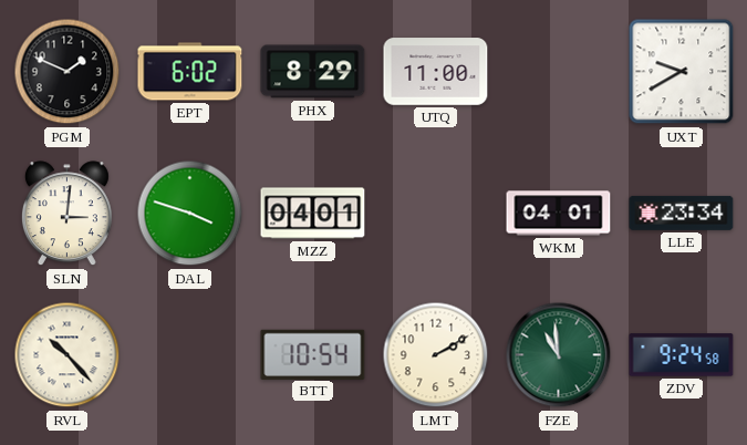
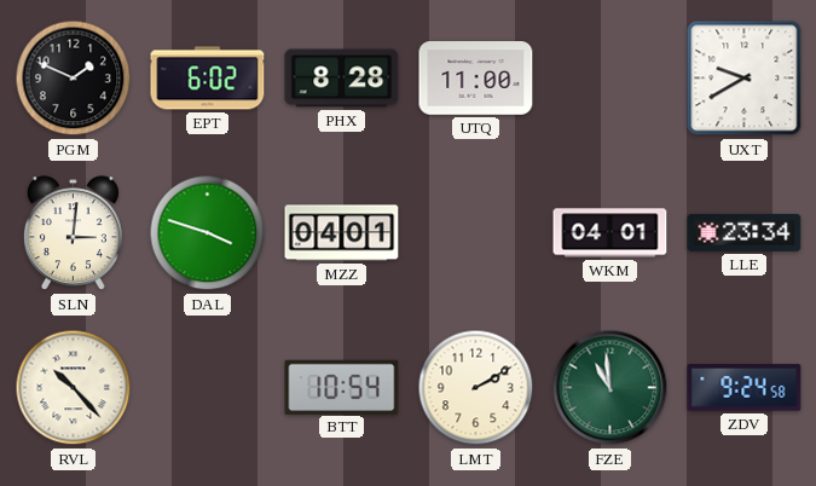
PHX: 8:29 -> 8:28 (342, 79)
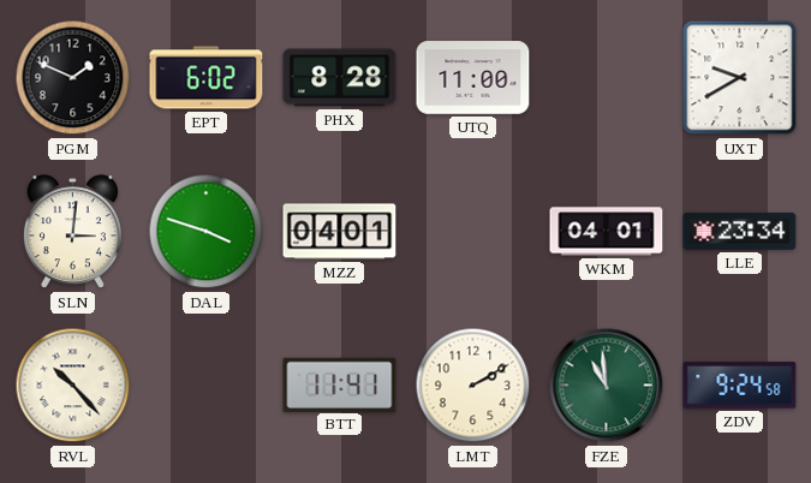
BTT: 10:54 -> 11:41 (340, 384)
